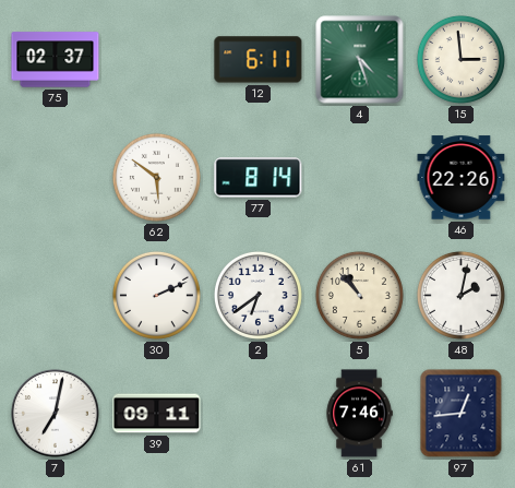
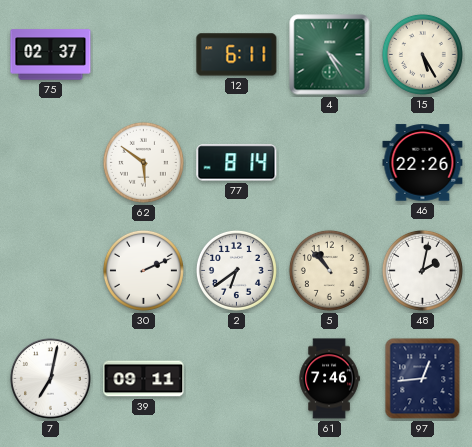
4: 4:27 -> 4:25 (330, 55)
15: 2:59 -> 5:25 (422, 54)
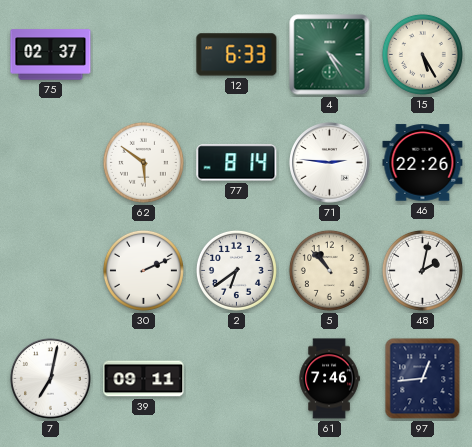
12: 6:11 -> 6:33 (237, 55)
71: none -> 2:46 (330, 163)
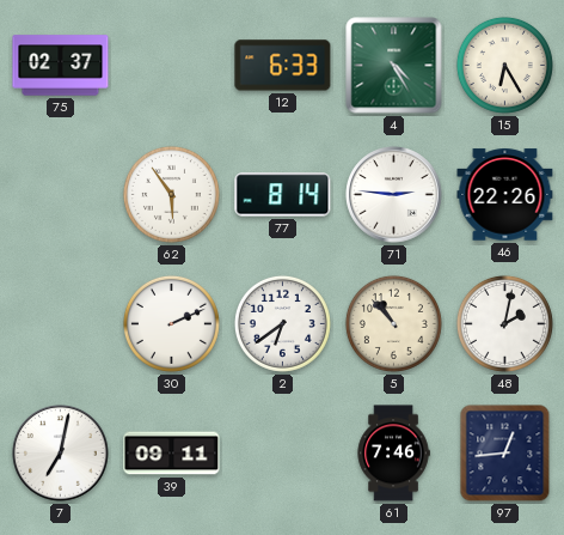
15: 5:25 -> 6:25 (504, 65)
62: 5:51 -> 5:54 (171, 194)
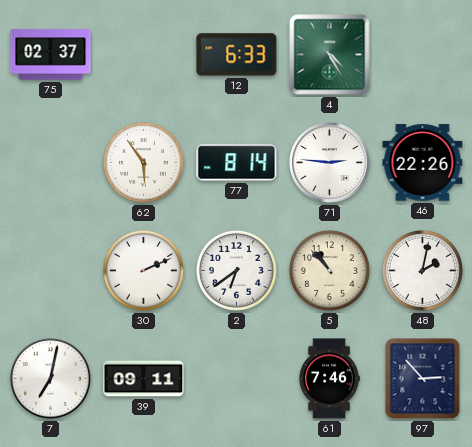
15: 6:25 -> none (504, 65)
97: 12:44 -> 2:53 (423, 379)
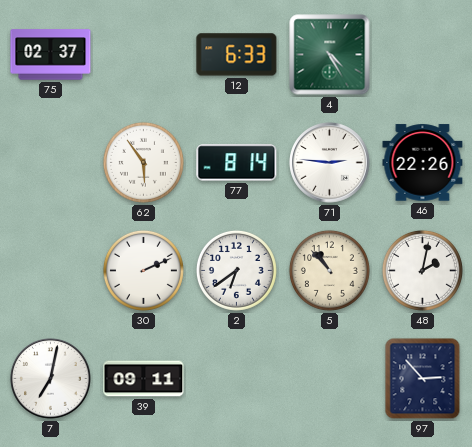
61: 7:46 -> none (329, 379)
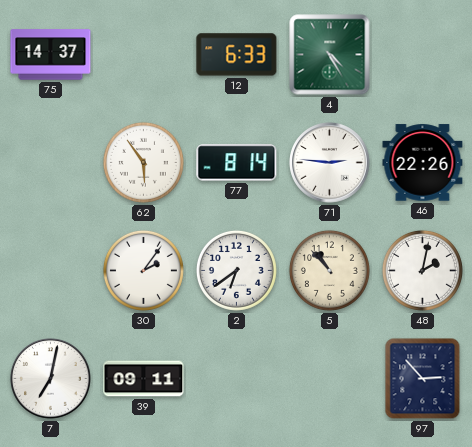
75: 02:37 -> 14:37 (51, 55)
30: 2:11 -> 2:06 (143, 270)
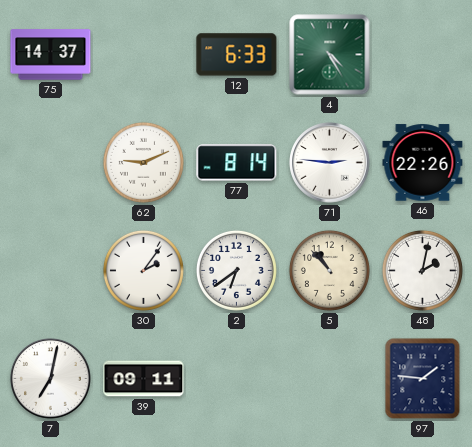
62: 5:54 -> 9:11 (143, 162)
97: 2:53 -> 1:46 (423, 379)
